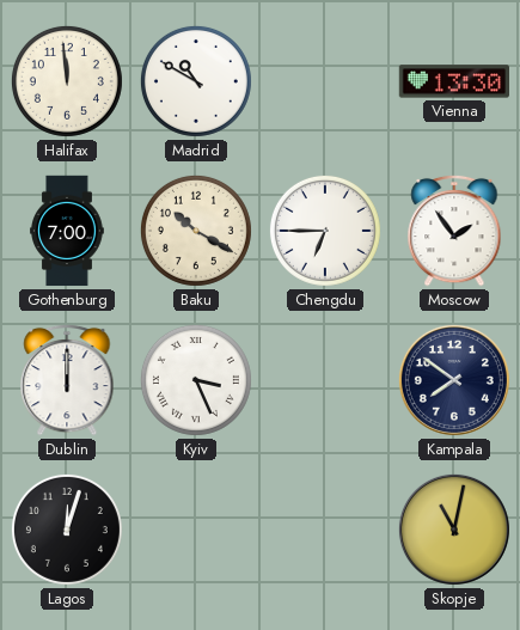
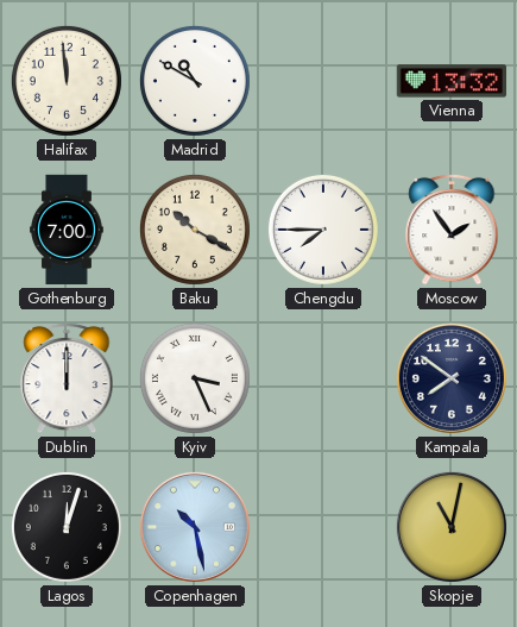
Vienna: 13:30 -> 13:32 (450, 81)
Chengdu: 6:45 -> 7:45 (323, 230)
Copenhagen: none -> 10:28 (195, 527)
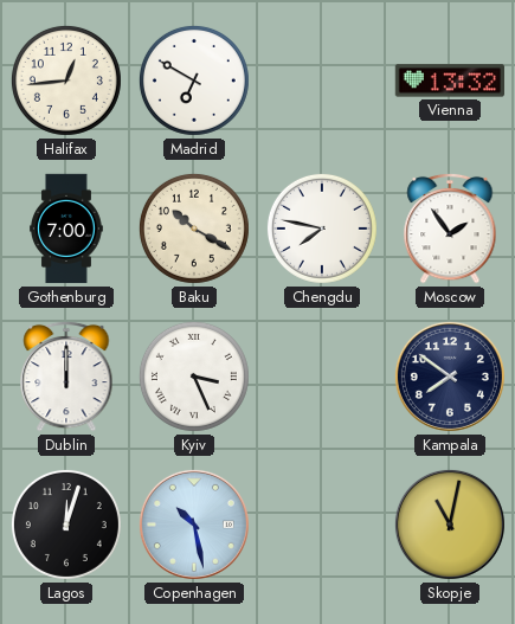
Halifax: 11:59 -> 12:44 (66, 81)
Madrid: 10:50 -> 6:50 (194, 81)
Chengdu: 7:45 -> 7:47 (322, 229)
